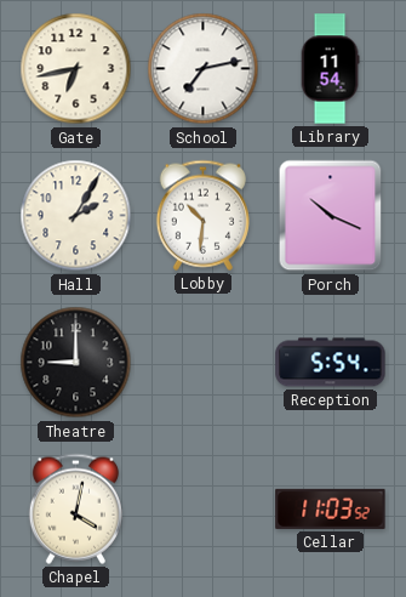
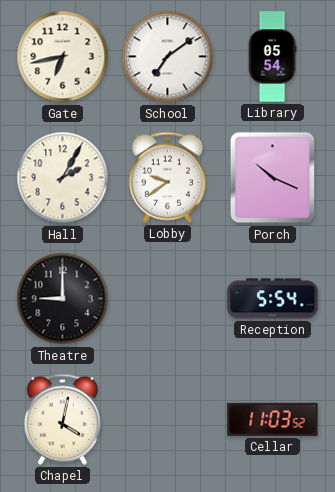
School: 7:13 -> 7:09 (168, 57)
Library: 11:54 -> 05:54 (272, 57)
Lobby: 10:31 -> 9:39 (167, 177)
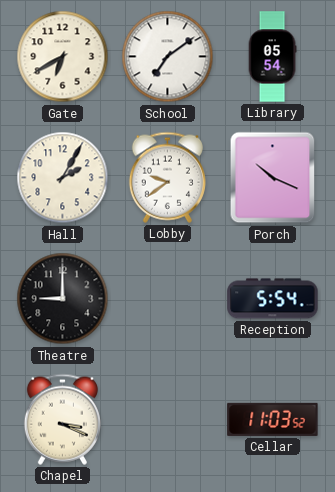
Gate: 6:43 -> 6:40 (63, 57)
Chapel: 4:02 -> 3:19 (62, 419)
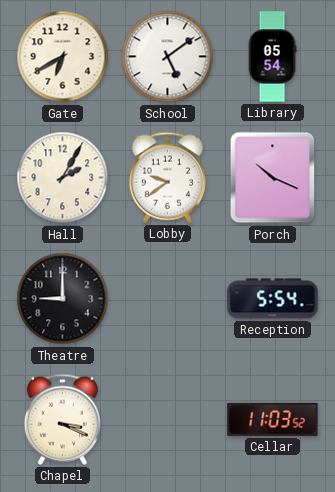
School: 7:09 -> 5:09 (168, 57)
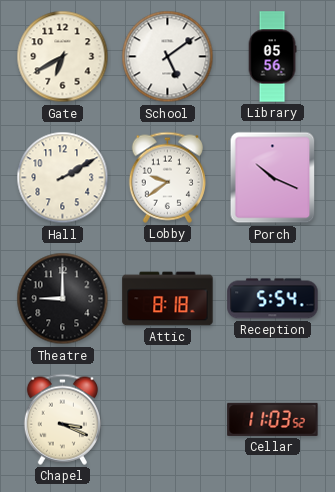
Library: 05:54 -> 05:56 (272, 57)
Hall: 2:05 -> 2:10 (63, 178)
Attic: none -> 8:18 (168, 299)
